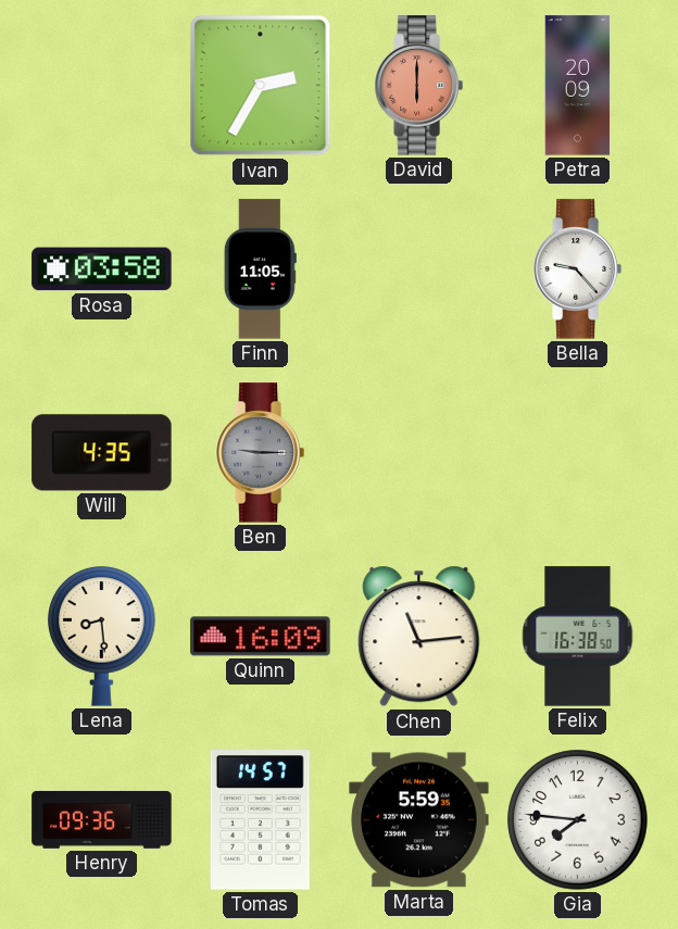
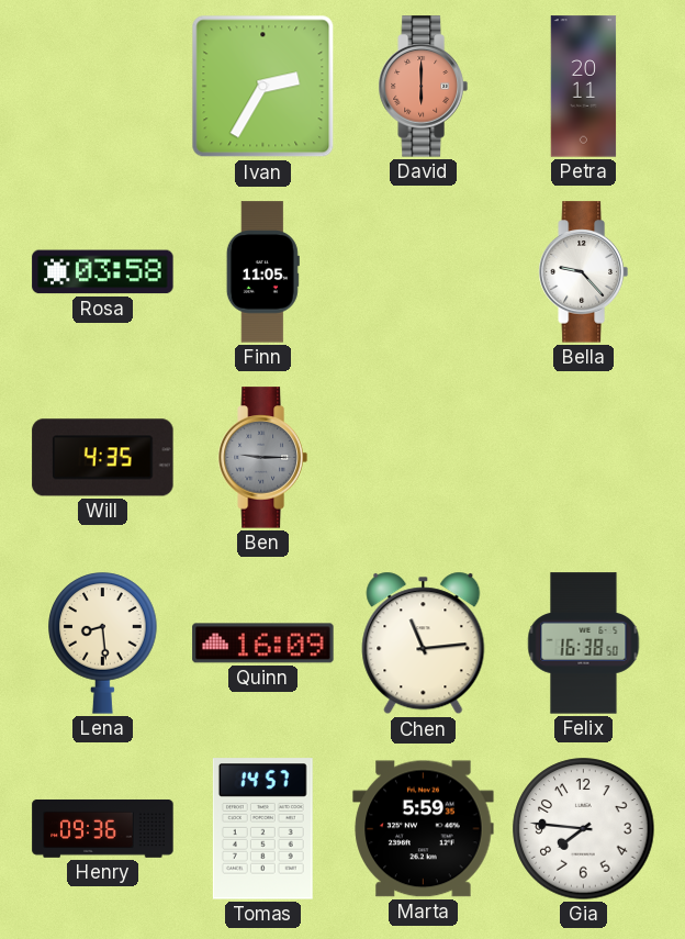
Petra: 20:09 -> 20:11 (584, 87)
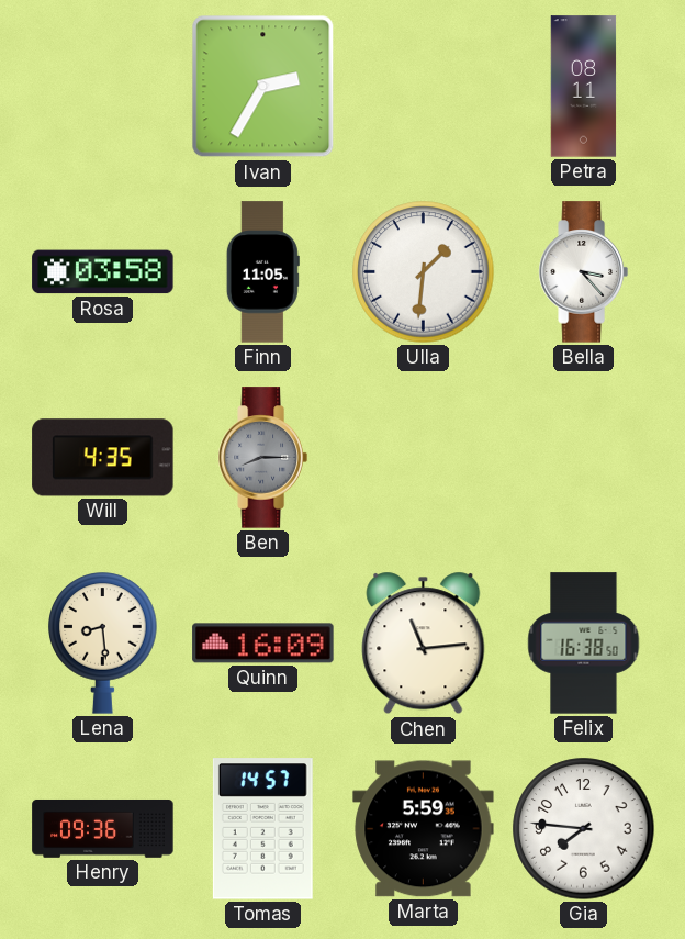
David: 6:00 -> none (423, 87)
Petra: 20:11 -> 08:11 (584, 87)
Ulla: none -> 1:31 (424, 272)
Bella: 9:23 -> 3:23 (583, 272)
Ben: 9:15 -> 8:15 (262, 458)
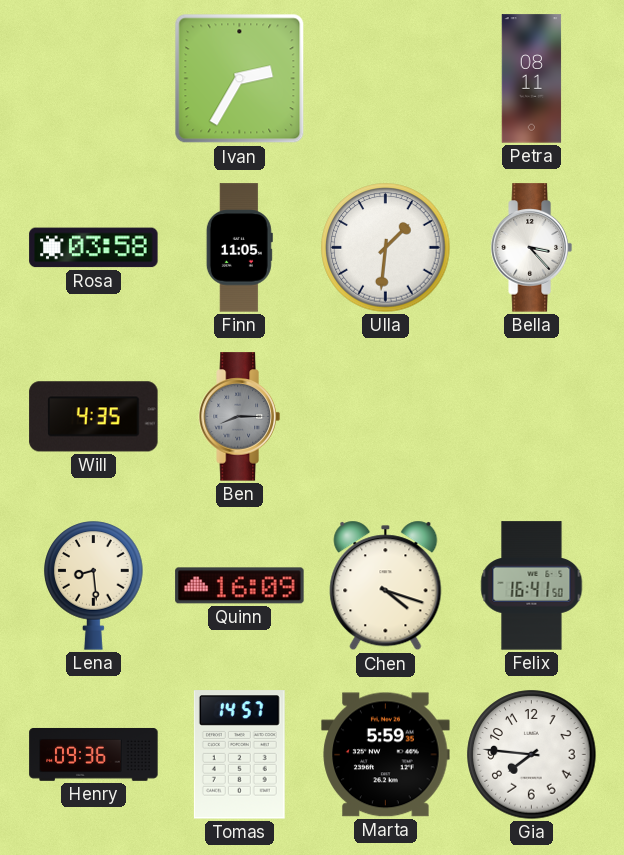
Chen: 11:14 -> 4:18 (386, 586)
Felix: 16:38 -> 16:41 (532, 586)
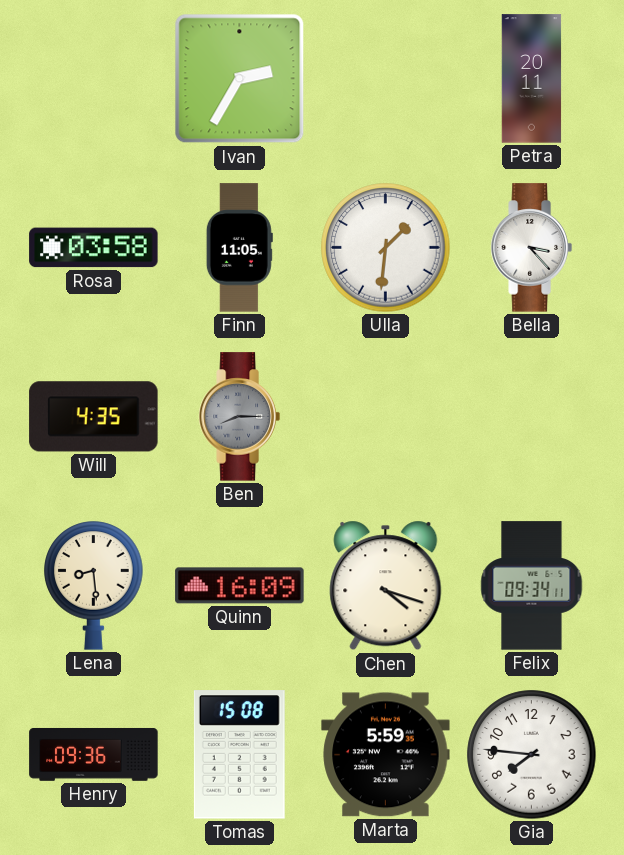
Petra: 08:11 -> 20:11 (532, 79)
Felix: 16:41 -> 09:34 (532, 586)
Tomas: 14:57 -> 15:08 (239, 755)
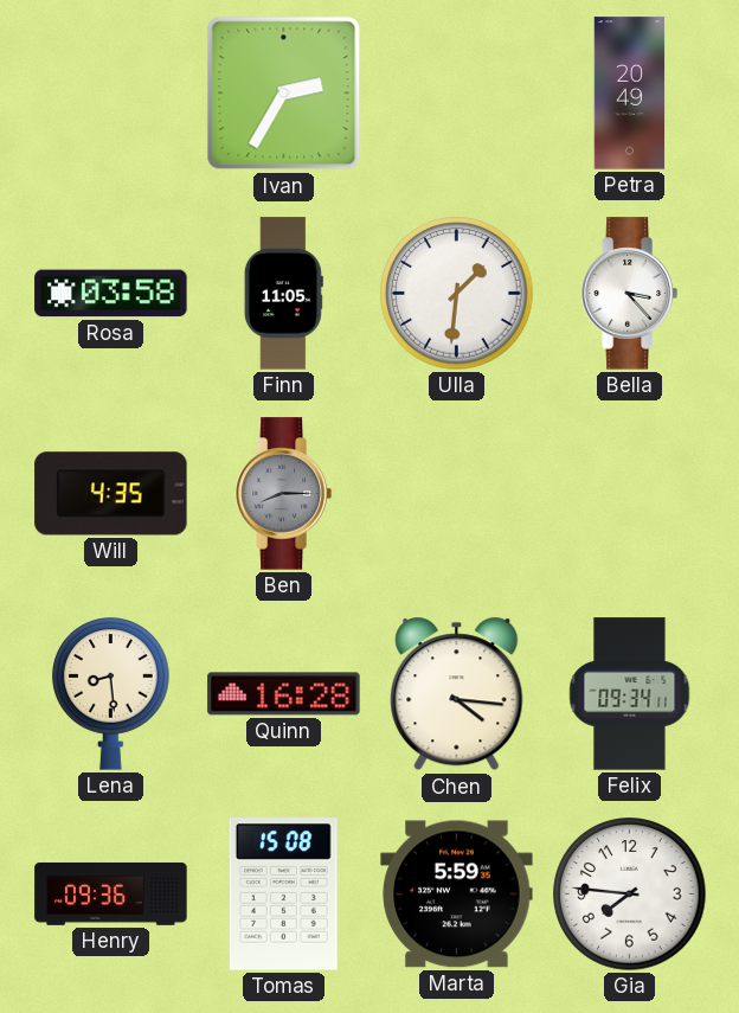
Petra: 20:11 -> 20:49 (630, 94)
Quinn: 16:09 -> 16:28 (284, 694)
Chen: 4:18 -> 4:16 (457, 694)
